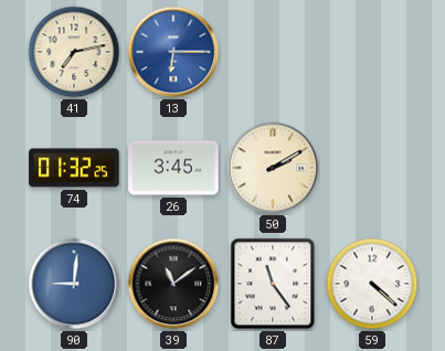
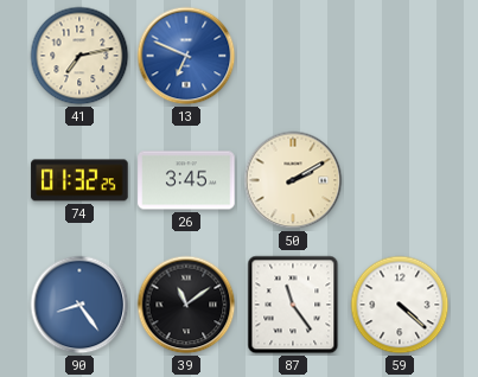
13: 6:15 -> 6:49 (186, 56)
90: 9:01 -> 8:24 (79, 305)
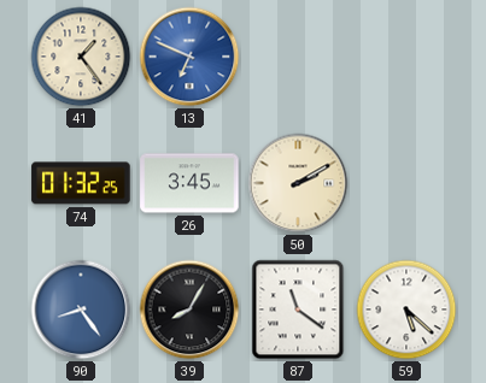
41: 7:13 -> 1:24 (81, 57)
39: 11:09 -> 8:05 (189, 310)
87: 11:24 -> 11:21 (298, 310)
59: 4:22 -> 5:22 (406, 310)
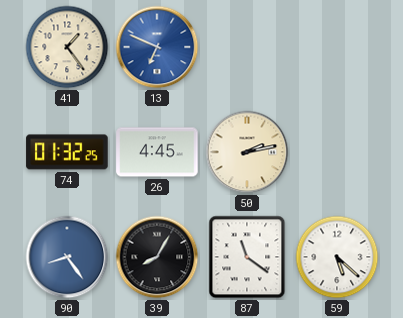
26: 3:45 -> 4:45 (157, 152)
50: 2:10 -> 2:13 (247, 152)
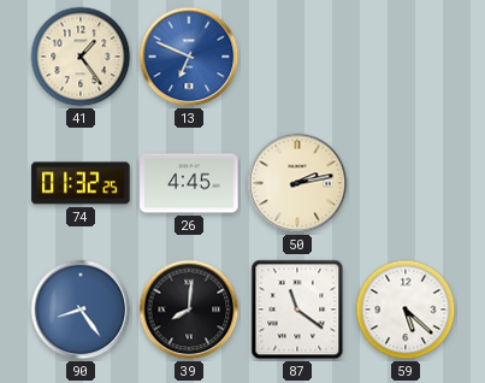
39: 8:05 -> 8:01 (189, 310)
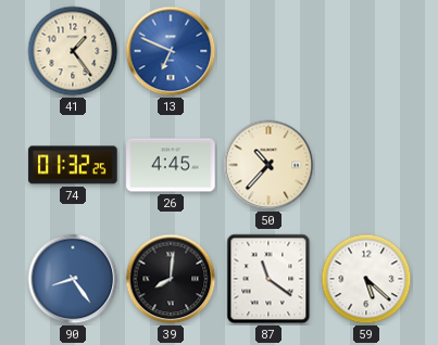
50: 2:13 -> 10:37 (268, 165)
